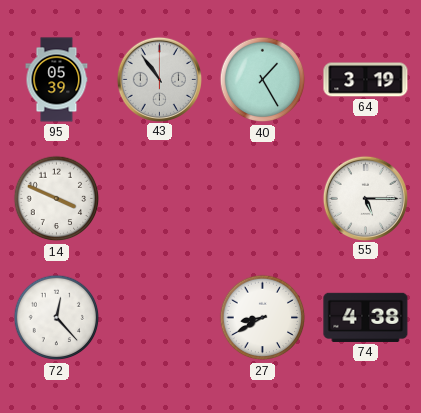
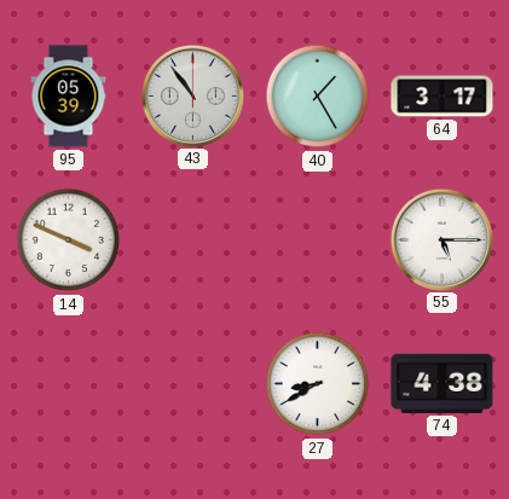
64: 3:19 -> 3:17 (443, 97)
72: 12:23 -> none (57, 318)
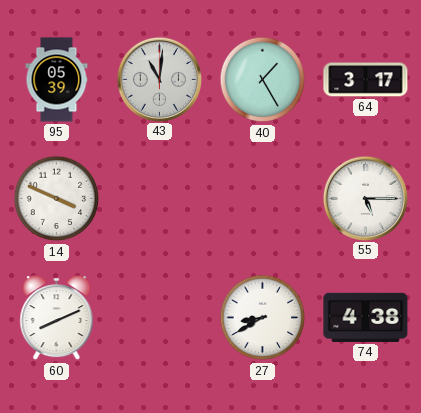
43: 10:54 -> 11:01 (159, 79)
60: none -> 8:11 (57, 318)
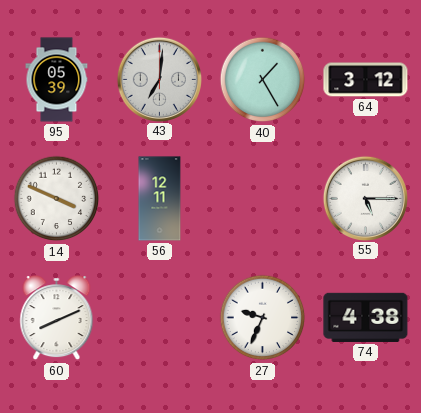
43: 11:01 -> 7:01 (159, 79)
64: 3:17 -> 3:12 (366, 80)
56: none -> 12:11 (160, 199)
27: 8:40 -> 9:34 (263, 318)
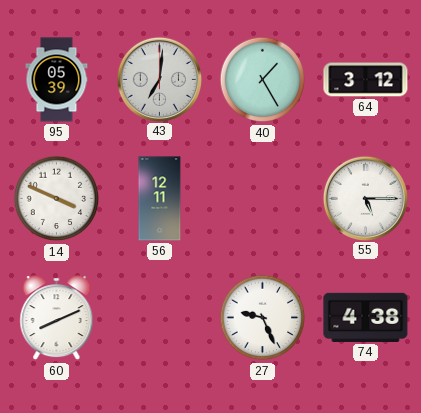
27: 9:34 -> 9:26 (263, 318)
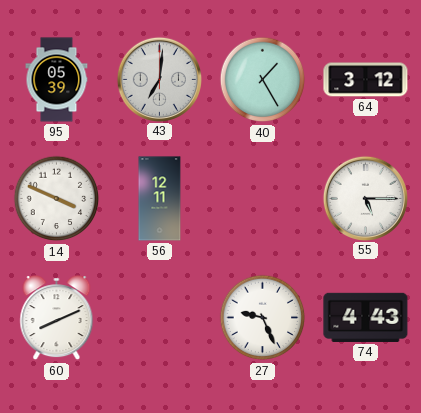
74: 4:38 -> 4:43 (366, 317)
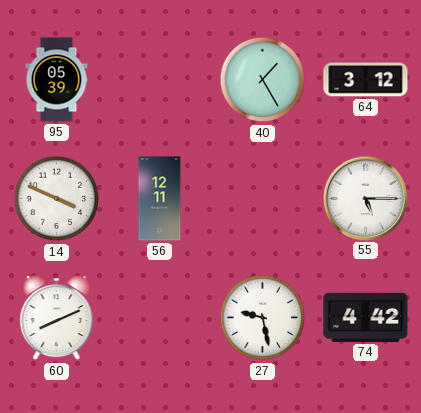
43: 7:01 -> none (159, 79)
27: 9:26 -> 9:28 (263, 318)
74: 4:43 -> 4:42 (366, 317)
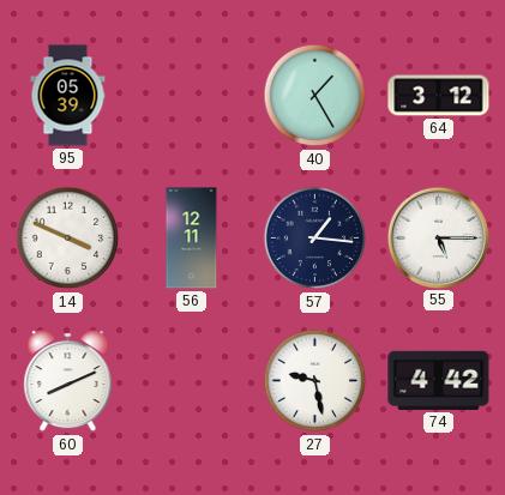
57: none -> 1:16 (315, 239)
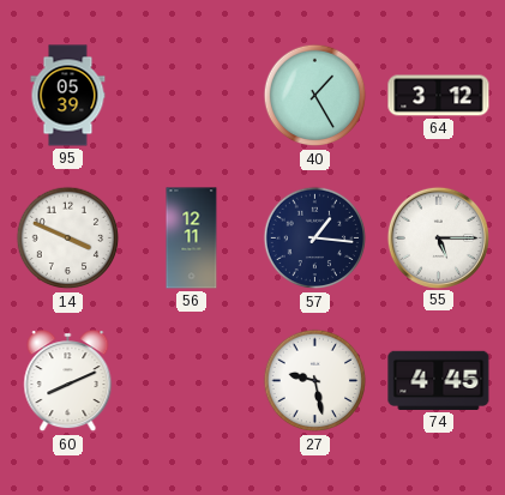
74: 4:42 -> 4:45 (439, 380)
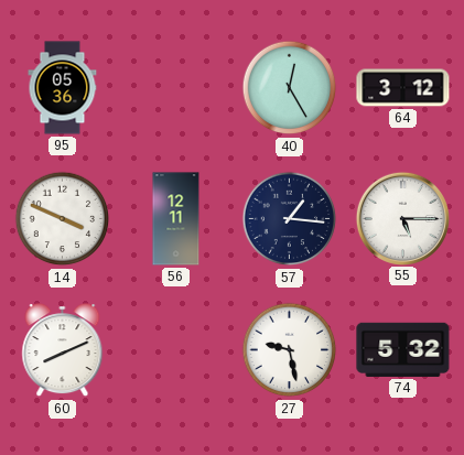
95: 05:39 -> 05:36 (63, 88)
40: 1:25 -> 12:25 (290, 88)
74: 4:45 -> 5:32 (403, 349)
